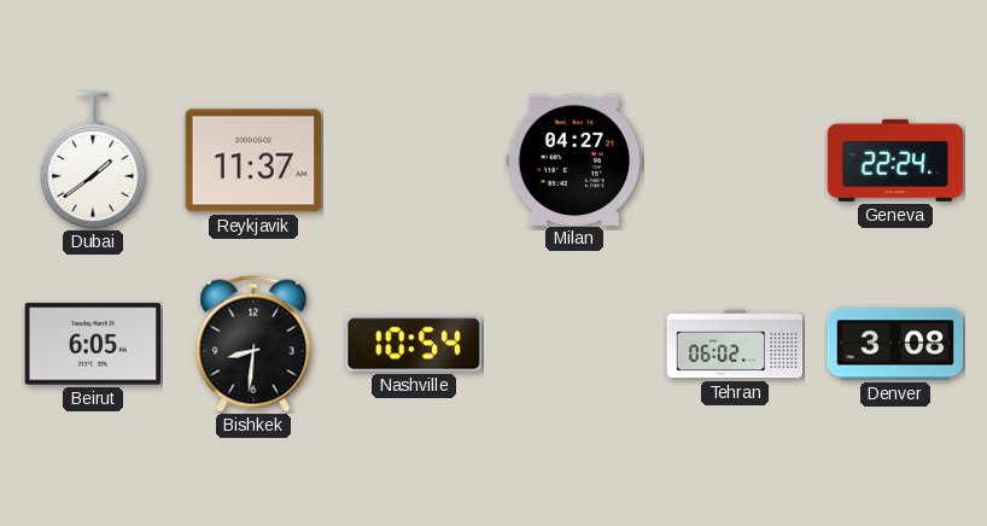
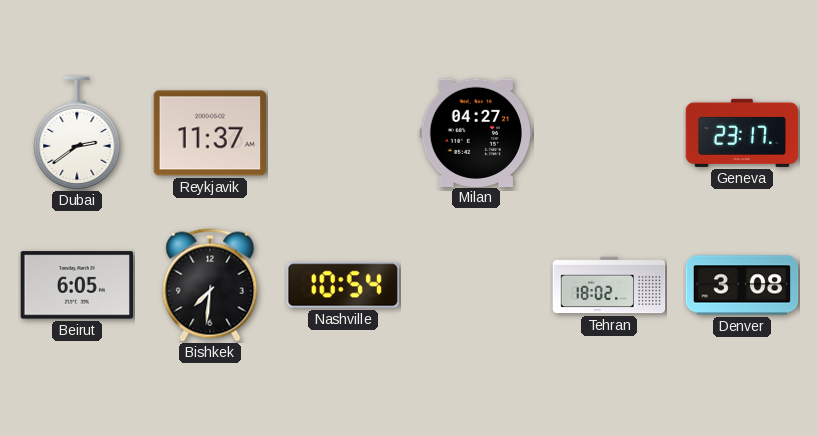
Dubai: 1:39 -> 2:39 (77, 133)
Geneva: 22:24 -> 23:17 (742, 133)
Bishkek: 8:31 -> 7:31 (210, 285)
Tehran: 06:02 -> 18:02 (609, 285)
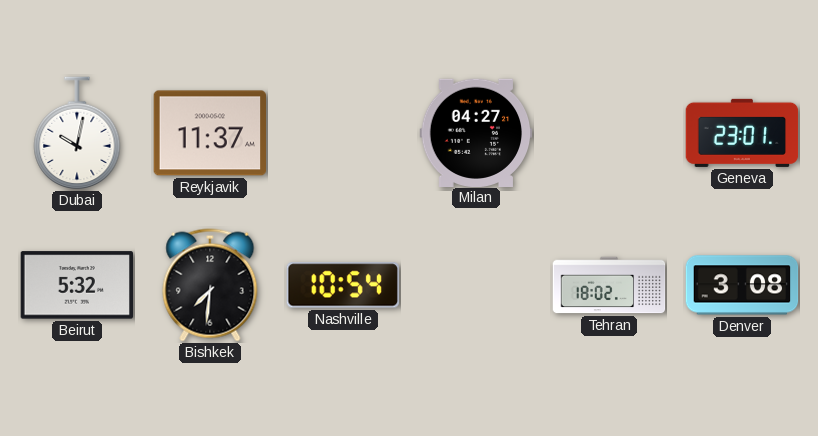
Dubai: 2:39 -> 10:02 (77, 133)
Geneva: 23:17 -> 23:01 (742, 133)
Beirut: 6:05 -> 5:32 (77, 285)
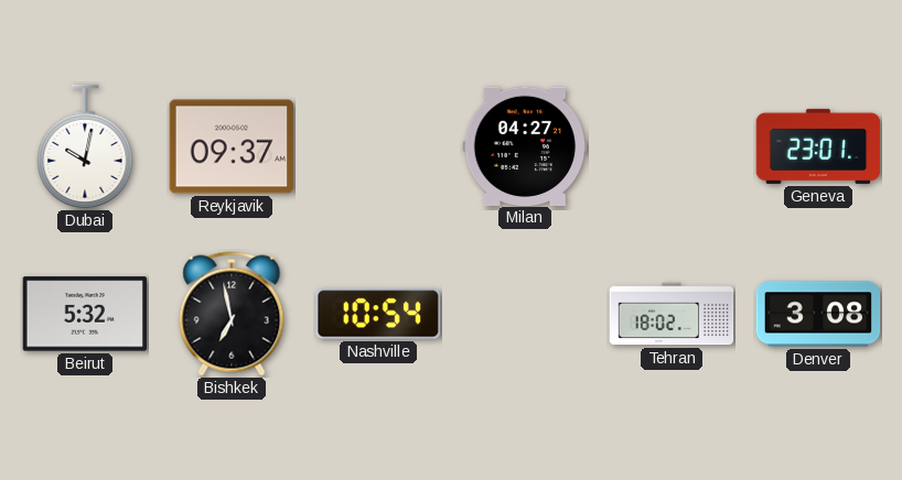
Reykjavik: 11:37 -> 09:37 (232, 146)
Bishkek: 7:31 -> 6:58 (232, 314)
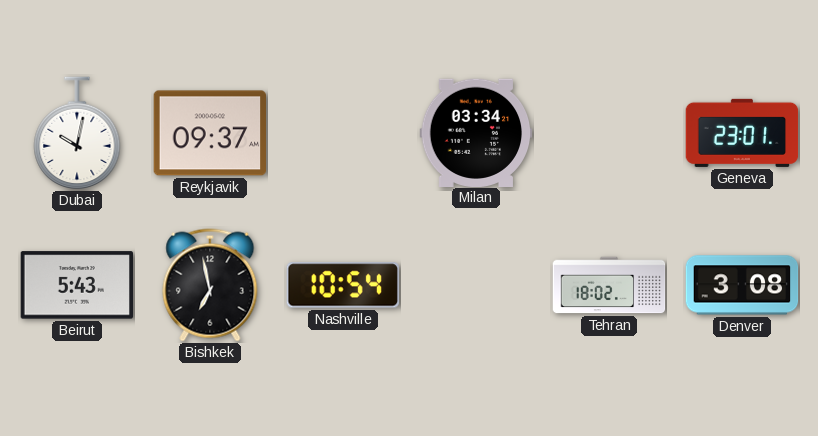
Milan: 04:27 -> 03:34 (476, 132)
Beirut: 5:32 -> 5:43 (77, 285)
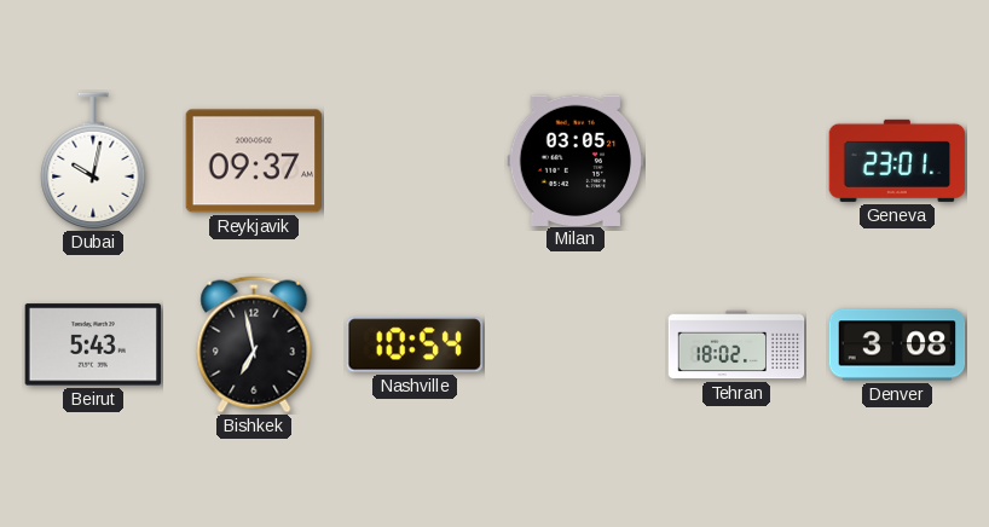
Milan: 03:34 -> 03:05 (576, 160)
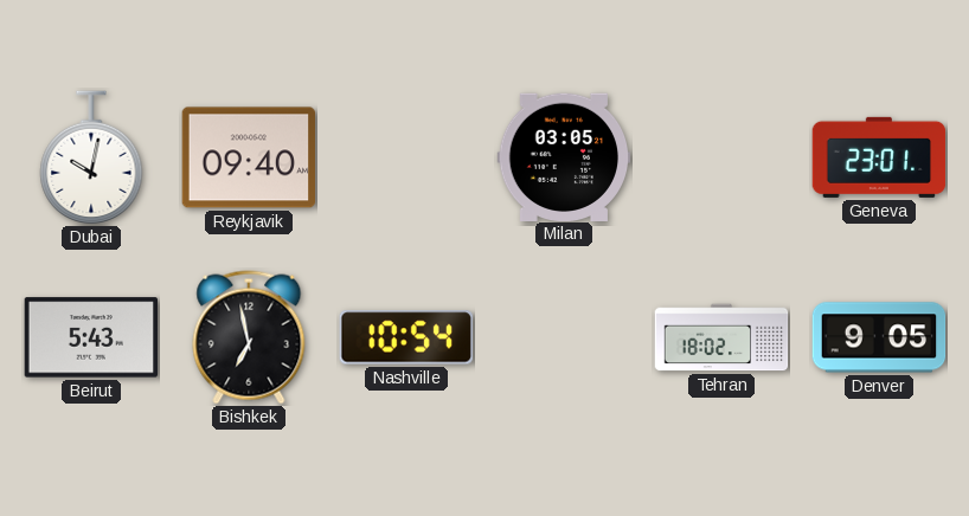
Reykjavik: 09:37 -> 09:40 (249, 157)
Denver: 3:08 -> 9:05 (879, 337)
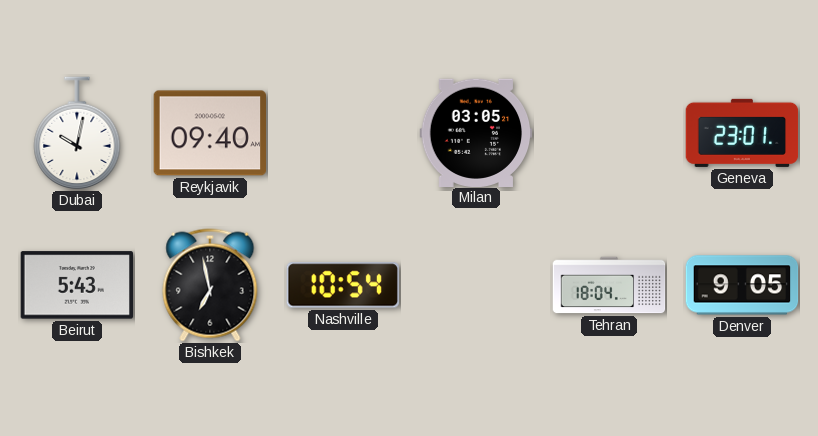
Tehran: 18:02 -> 18:04 (609, 285)
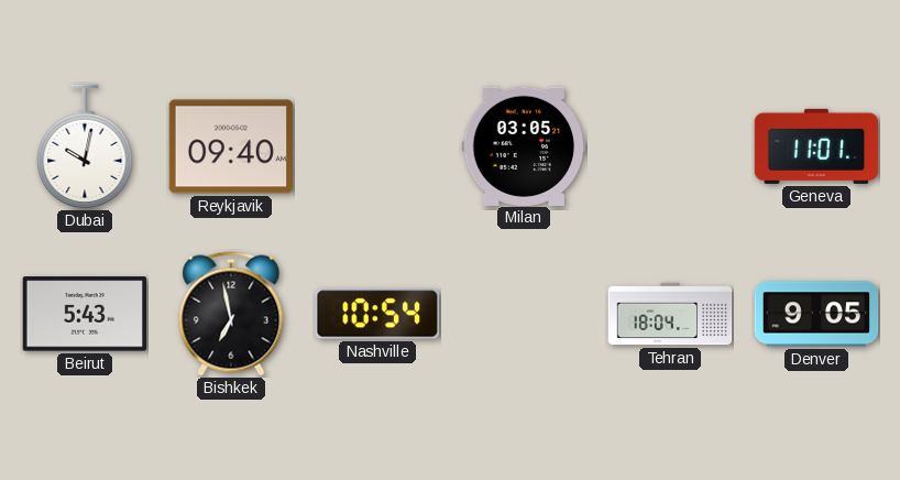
Geneva: 23:01 -> 11:01 (816, 146)
